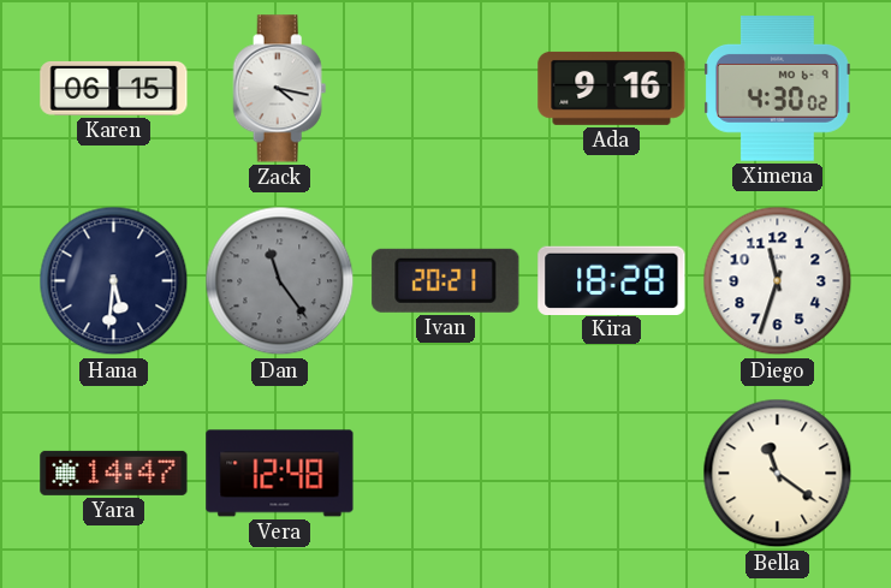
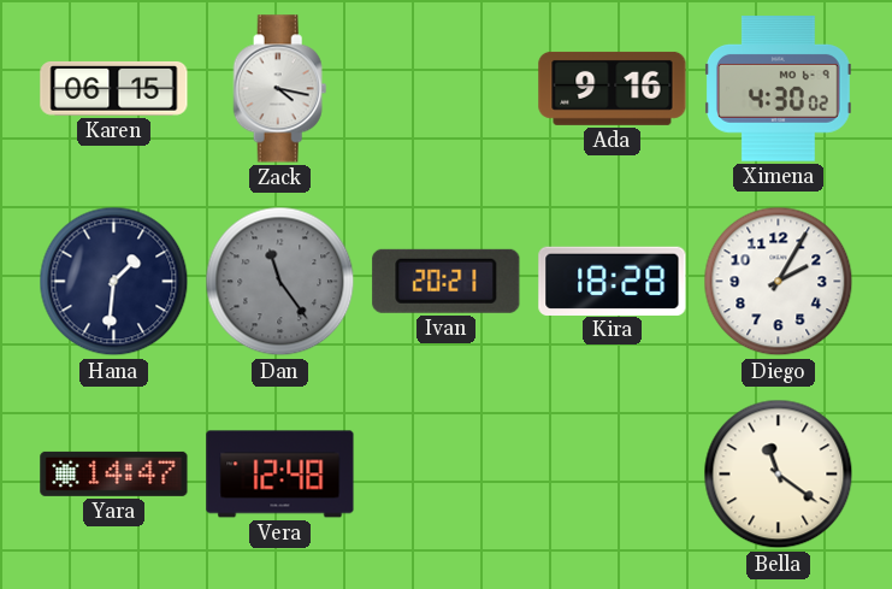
Hana: 5:31 -> 1:31 (114, 282)
Diego: 11:33 -> 2:05 (779, 282)
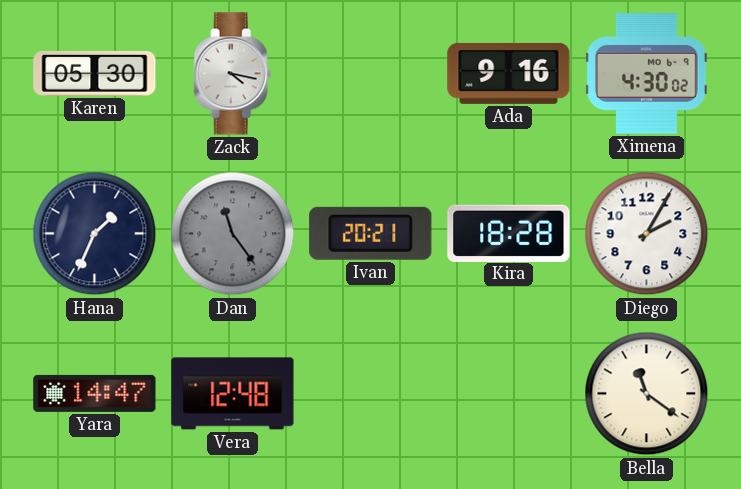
Karen: 06:15 -> 05:30 (95, 73)
Hana: 1:31 -> 1:34 (95, 234)
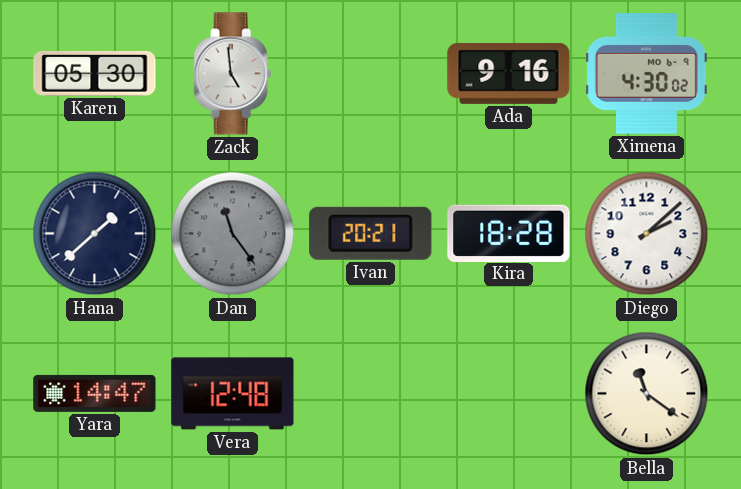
Zack: 4:17 -> 4:59 (233, 74)
Hana: 1:34 -> 1:38 (95, 234)
Diego: 2:05 -> 2:08 (647, 234)
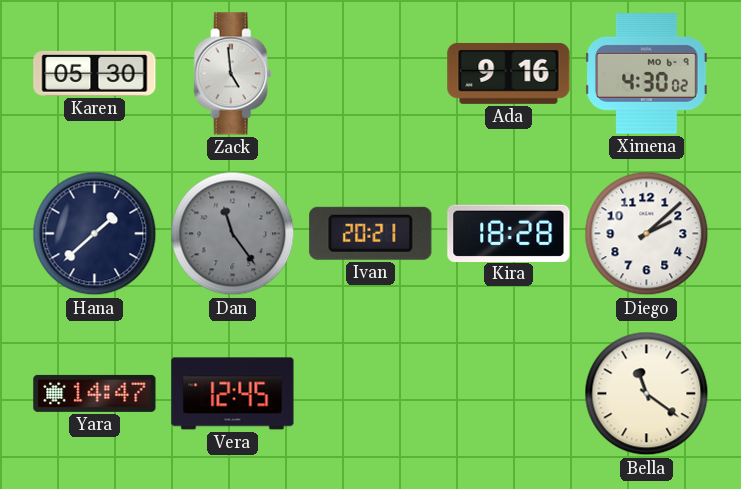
Vera: 12:48 -> 12:45 (233, 394)
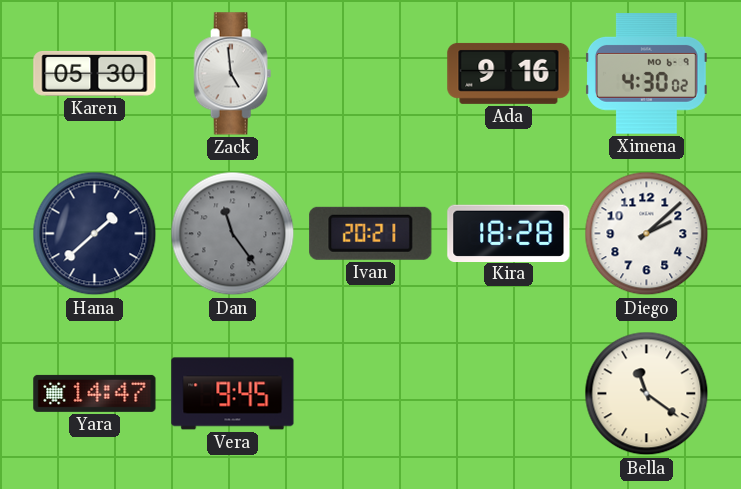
Vera: 12:45 -> 9:45 (233, 394)
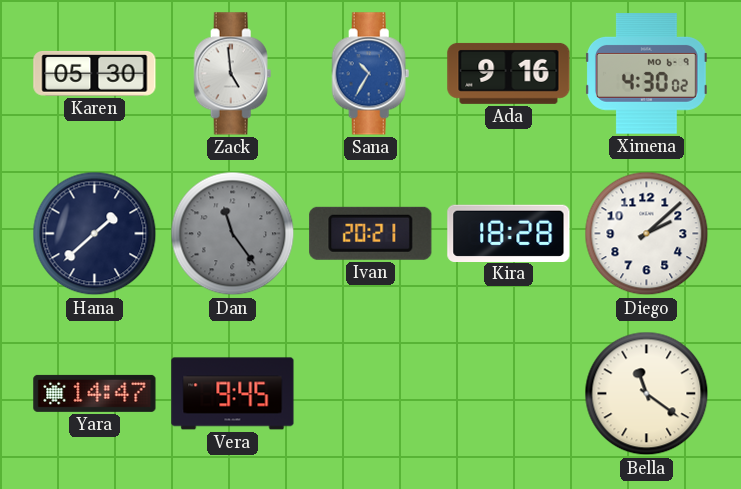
Sana: none -> 10:35 (371, 74)
